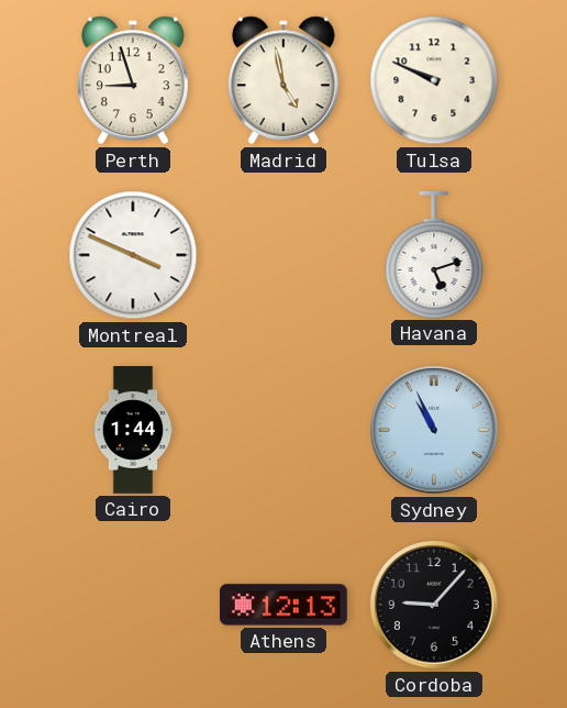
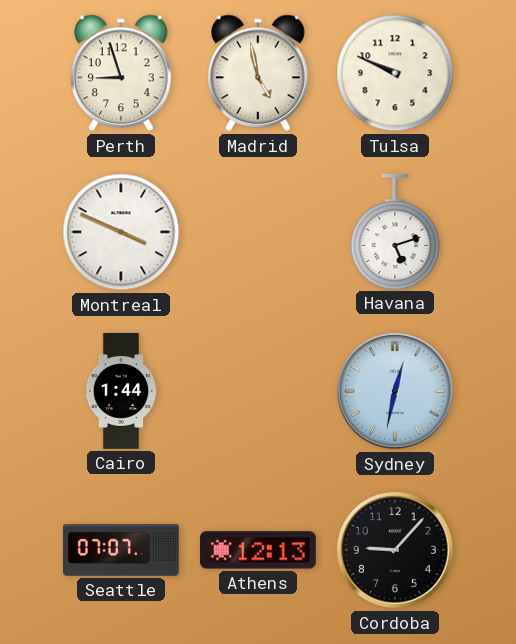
Sydney: 10:56 -> 12:32 (395, 391)
Seattle: none -> 07:07 (121, 550)
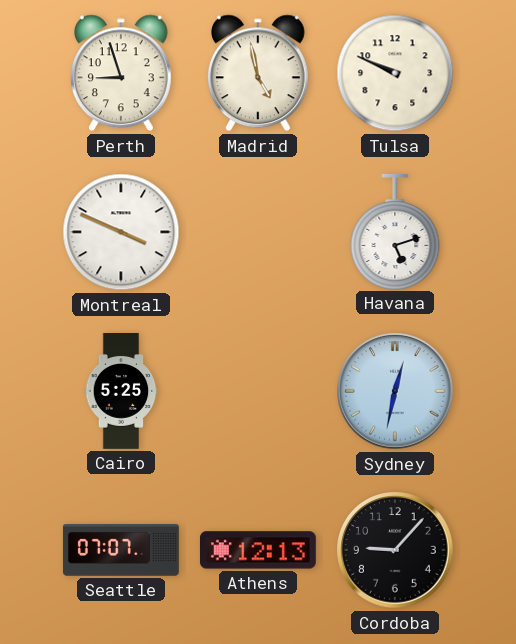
Cairo: 1:44 -> 5:25 (121, 392)
